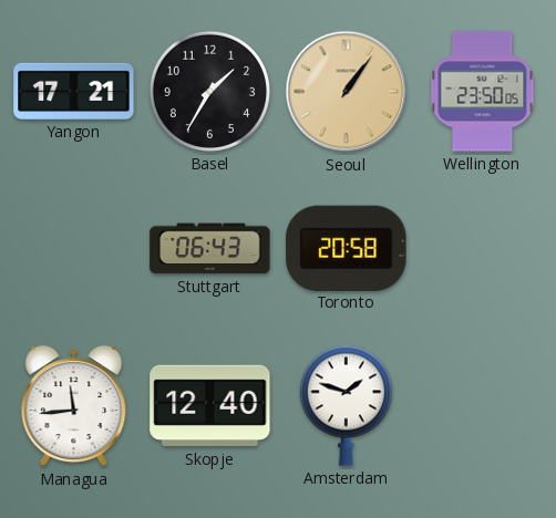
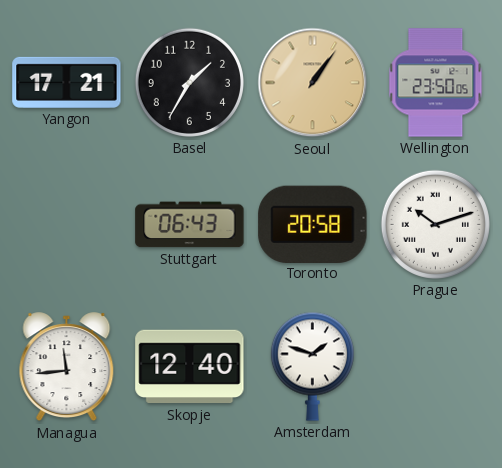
Prague: none -> 10:12 (435, 224)
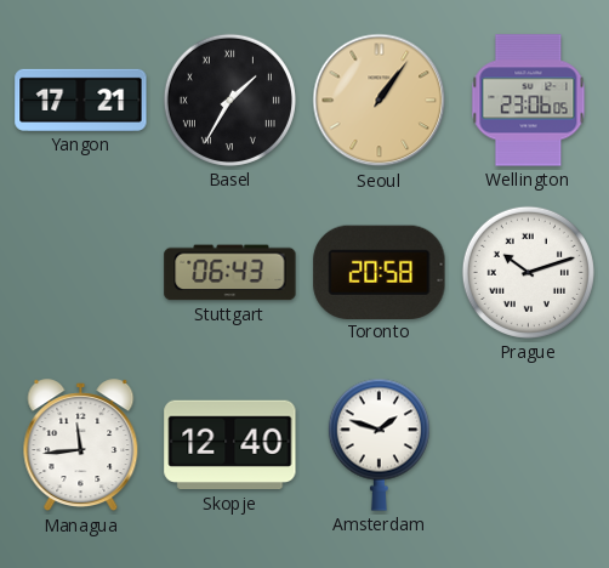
Basel numerals: Arabic -> Roman (229, 100)
Wellington: 23:50 -> 23:06 (529, 101)
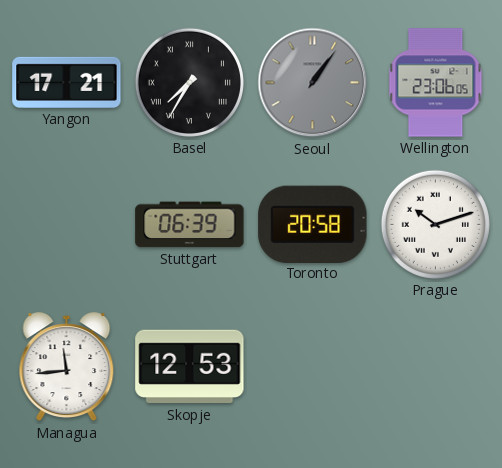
Basel: 1:35 -> 7:35 (189, 82)
Seoul dial: champagne -> grey (313, 83)
Stuttgart: 06:43 -> 06:39 (190, 225)
Skopje: 12:40 -> 12:53 (190, 367)
Amsterdam: 1:48 -> none (379, 444)
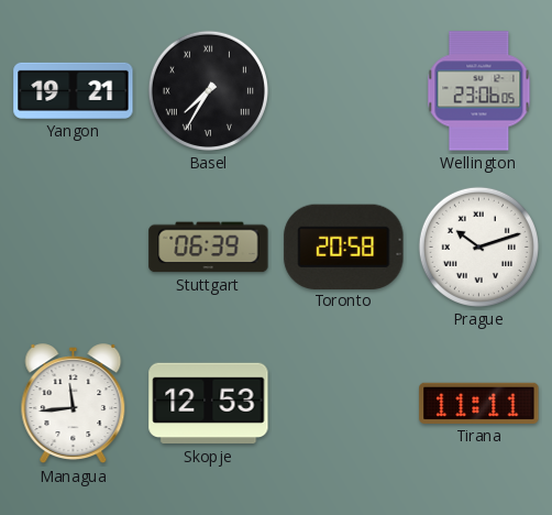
Yangon: 17:21 -> 19:21 (74, 90)
Seoul: 1:06 -> none (313, 83)
Tirana: none -> 11:11 (479, 403)
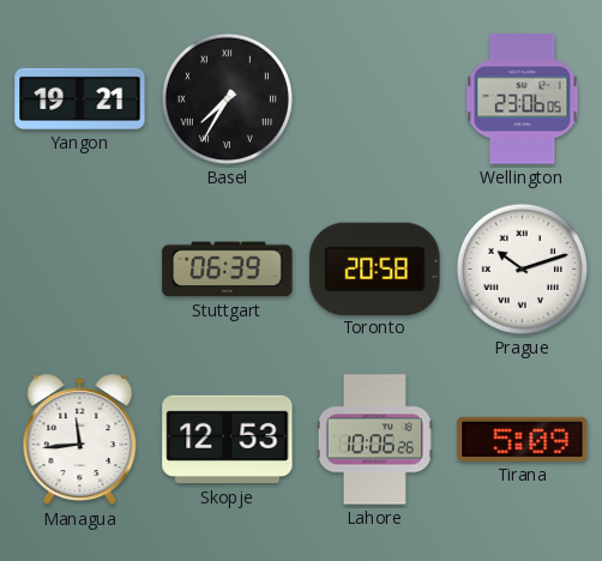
Lahore: none -> 10:06 (374, 440)
Tirana: 11:11 -> 5:09 (523, 439)
